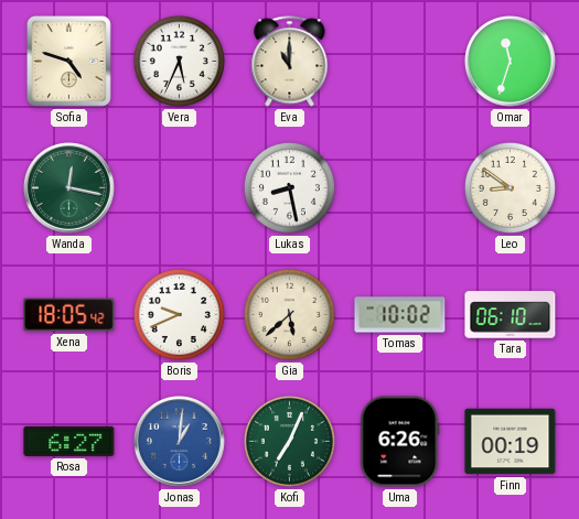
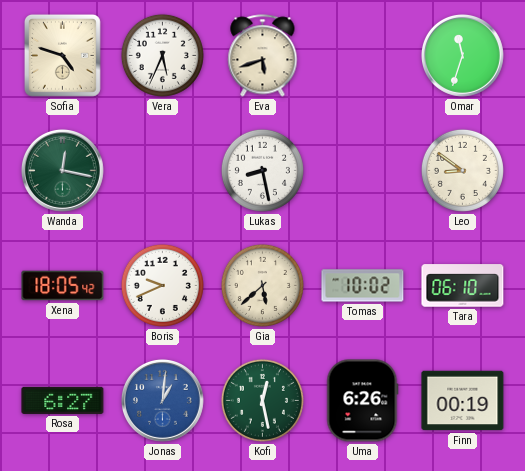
Eva: 11:00 -> 5:42 (263, 56)
Kofi: 7:04 -> 12:28 (262, 400)
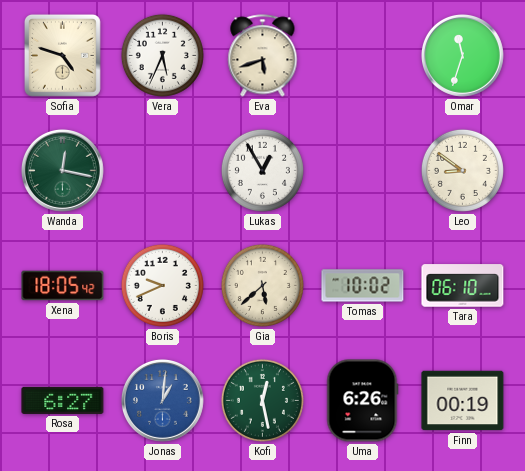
Lukas: 8:28 -> 12:55 (262, 170)
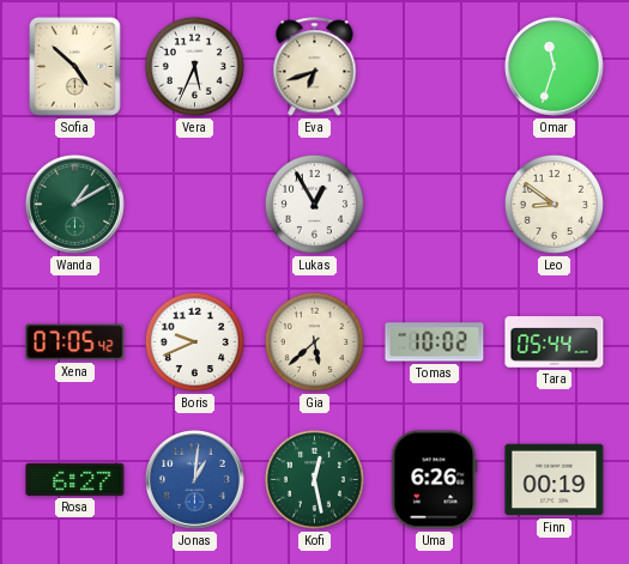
Sofia: 4:48 -> 4:52 (74, 66)
Eva: 5:42 -> 6:42 (315, 67)
Wanda: 12:17 -> 1:10 (74, 204)
Xena: 18:05 -> 07:05 (75, 342)
Tara: 06:10 -> 05:44 (555, 342)
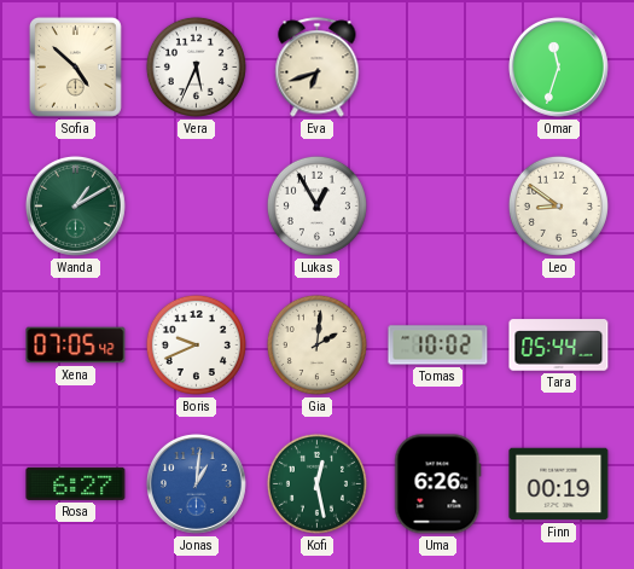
Gia: 5:38 -> 2:01 (316, 344)
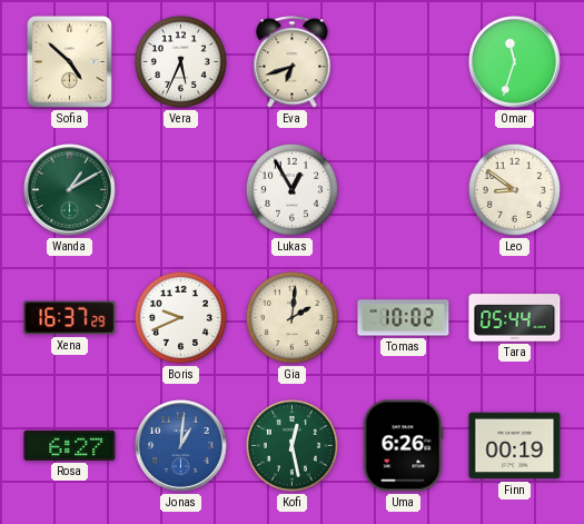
Xena: 07:05 -> 16:37 (70, 318)
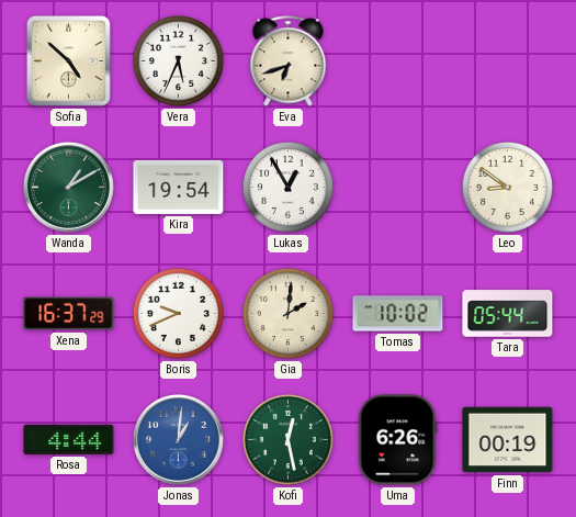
Omar: 11:33 -> none (514, 61)
Kira: none -> 19:54 (179, 187)
Rosa: 6:27 -> 4:44 (69, 439)
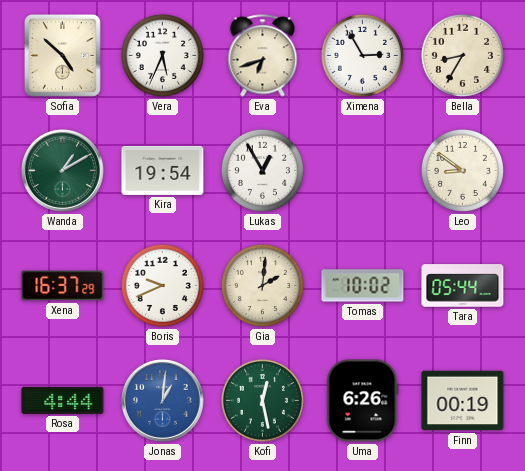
Ximena: none -> 2:55 (362, 55)
Bella: none -> 8:35 (462, 55)
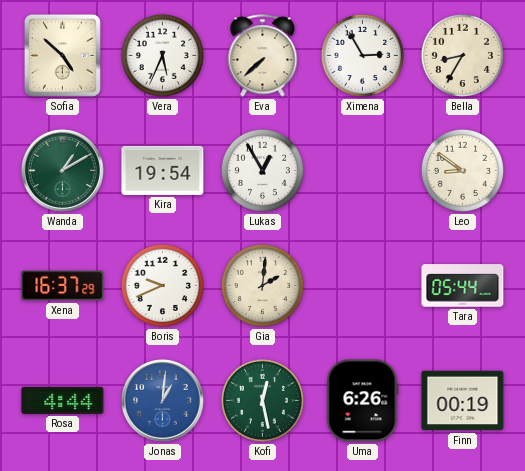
Eva: 6:42 -> 7:38 (263, 56)
Tomas: 10:02 -> none (363, 286)
